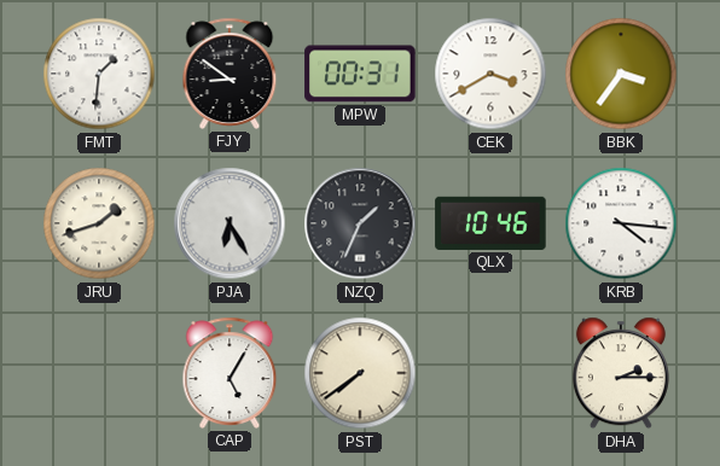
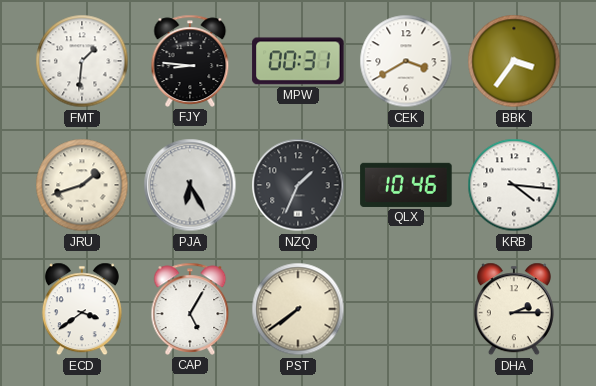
FJY: 8:51 -> 8:46 (190, 61)
ECD: none -> 3:39 (82, 309)
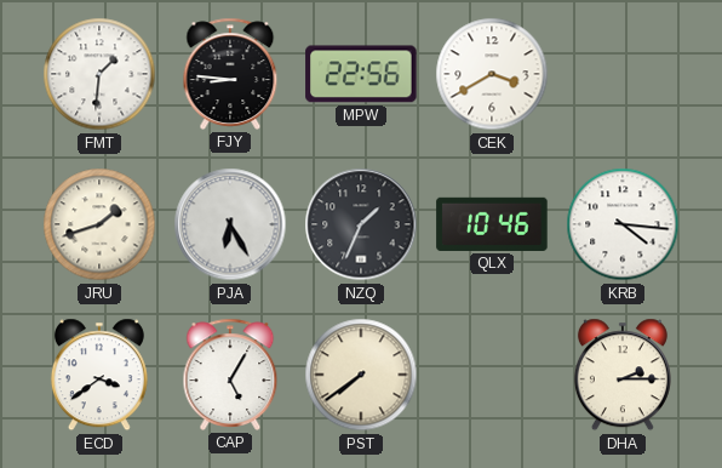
MPW: 00:31 -> 22:56 (361, 74)
BBK: 3:36 -> none (514, 61)
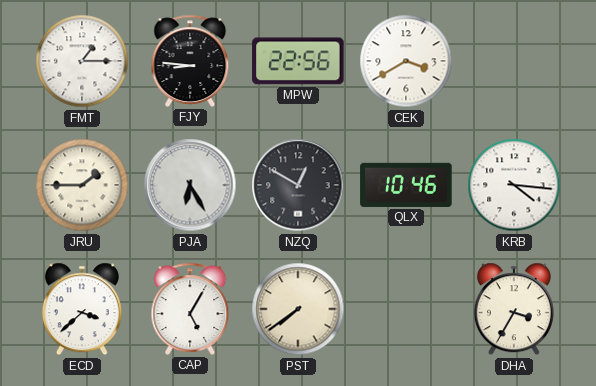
FMT: 1:31 -> 1:15 (82, 61)
JRU: 1:42 -> 1:45 (82, 185)
NZQ: 1:34 -> 12:50 (298, 185)
ECD: 3:39 -> 3:38 (82, 309)
DHA: 2:15 -> 3:35 (514, 309)
